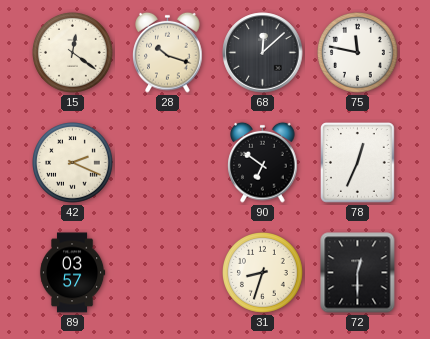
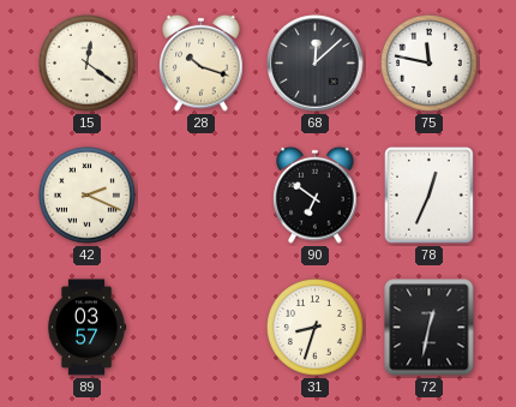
72: 12:30 -> 12:32 (430, 328)
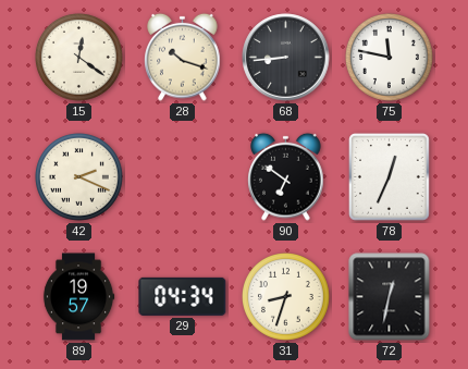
68: 12:08 -> 8:44 (286, 58)
89: 03:57 -> 19:57 (78, 297)
29: none -> 04:34 (183, 296)
